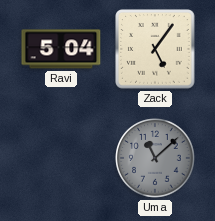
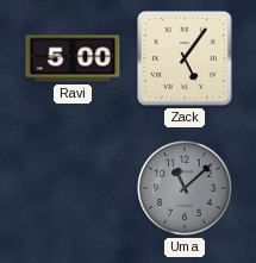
Ravi: 5:04 -> 5:00 (73, 58)
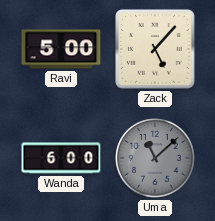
Zack: 5:06 -> 5:07 (155, 49)
Wanda: none -> 6:00 (61, 158)
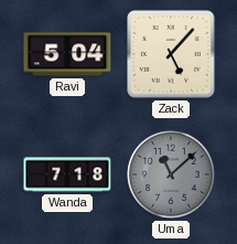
Ravi: 5:00 -> 5:04 (67, 54)
Wanda: 6:00 -> 7:18 (67, 174)
